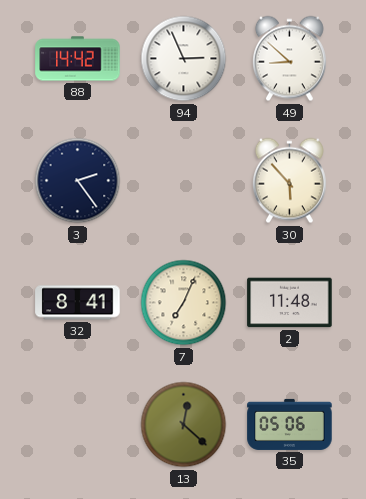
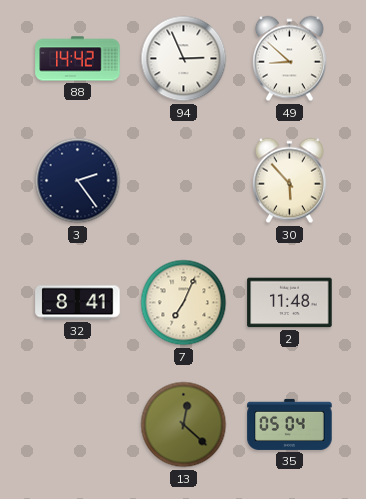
35: 05:06 -> 05:04 (290, 424)
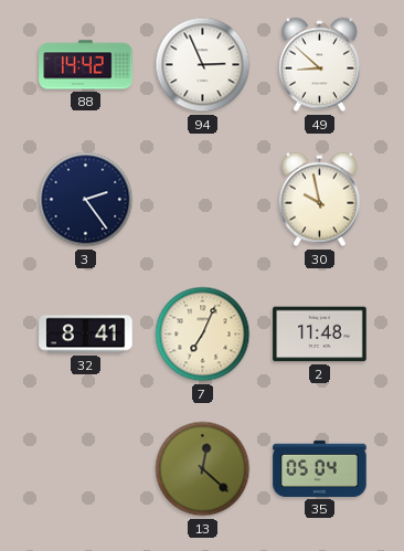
30: 5:53 -> 9:58 (319, 200)
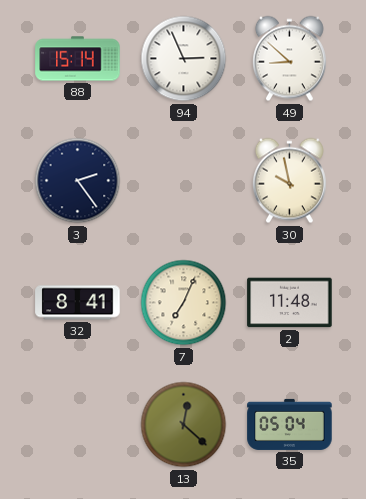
88: 14:42 -> 15:14 (78, 59)
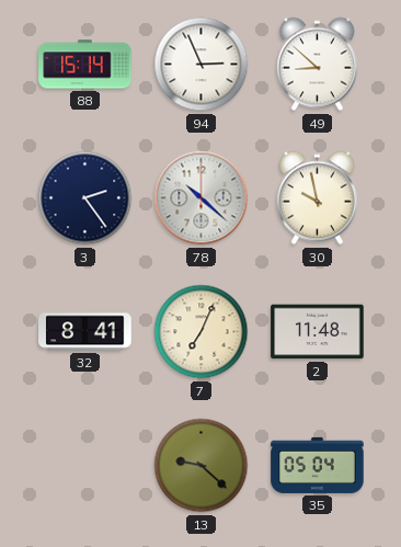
78: none -> 10:22 (202, 198)
13: 12:22 -> 9:22 (202, 466)
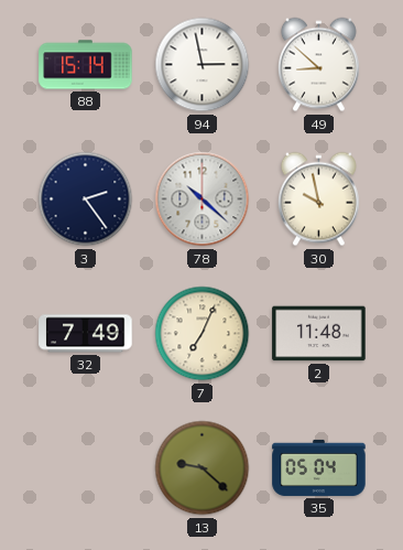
94: 2:56 -> 2:58 (203, 65)
32: 8:41 -> 7:49 (86, 334)
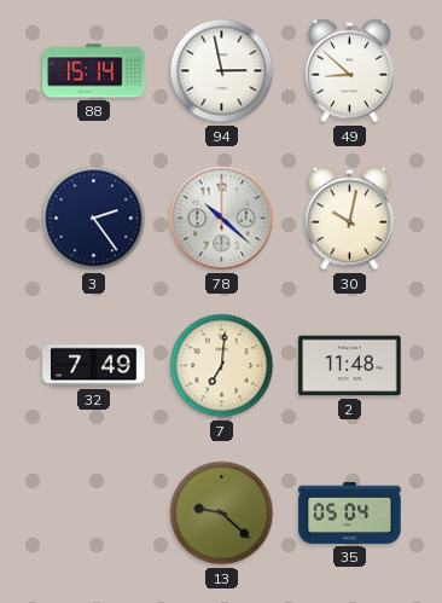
30: 9:58 -> 10:02 (349, 219)
7: 7:04 -> 7:01 (222, 366)
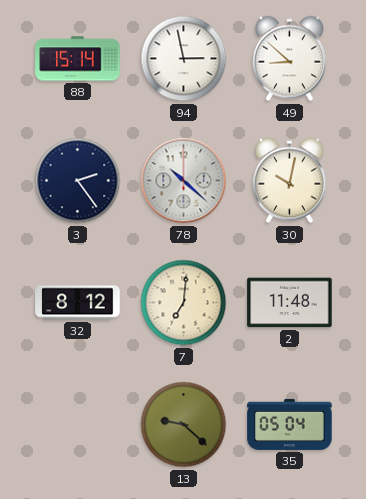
32: 7:49 -> 8:12 (78, 303)
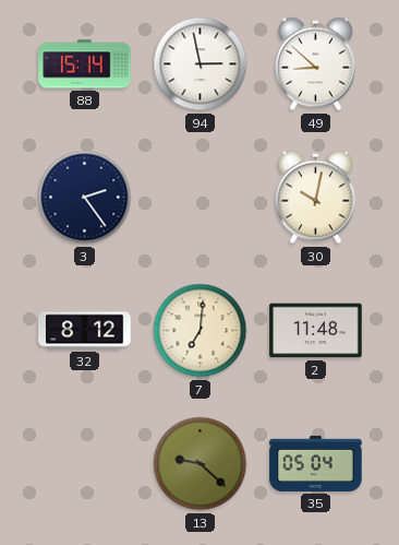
78: 10:22 -> none (184, 181)
